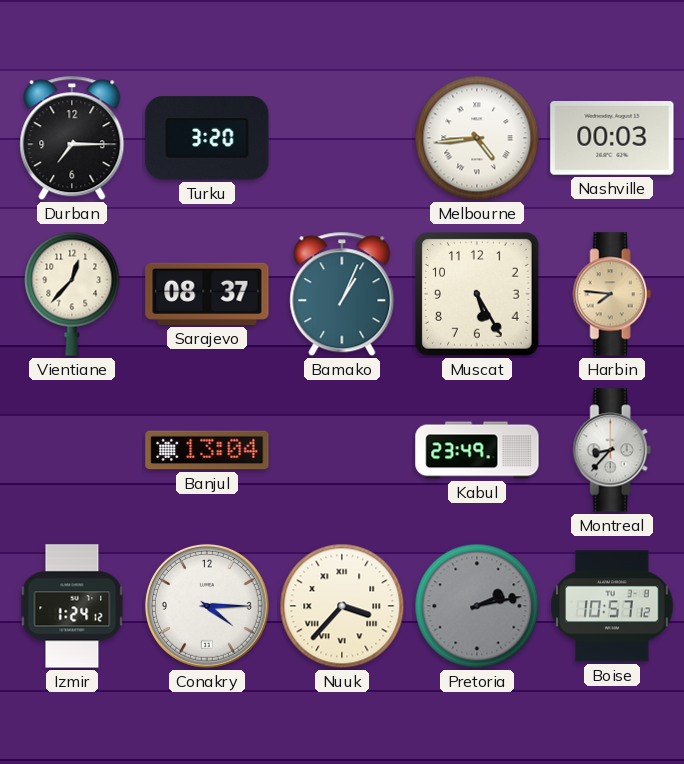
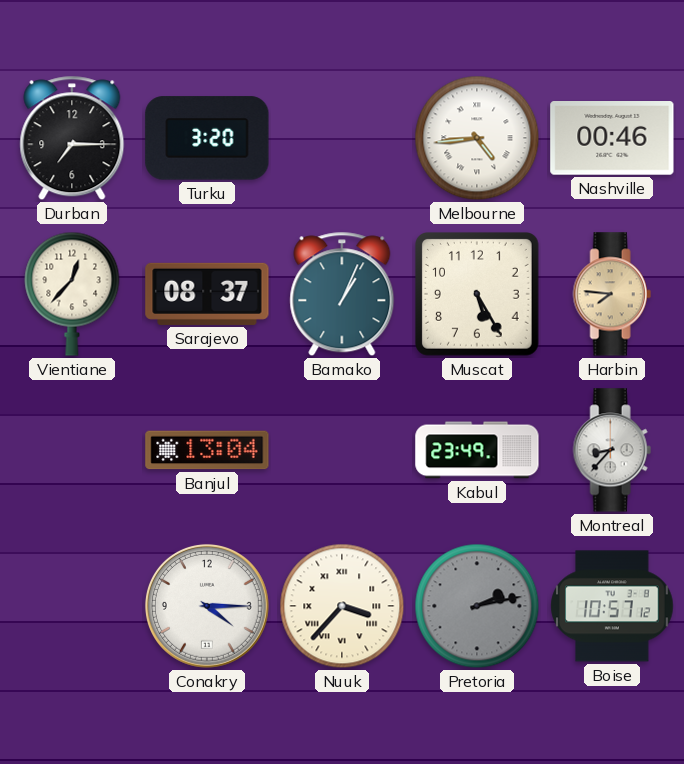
Nashville: 00:03 -> 00:46 (612, 139)
Izmir: 1:24 -> none (72, 606)
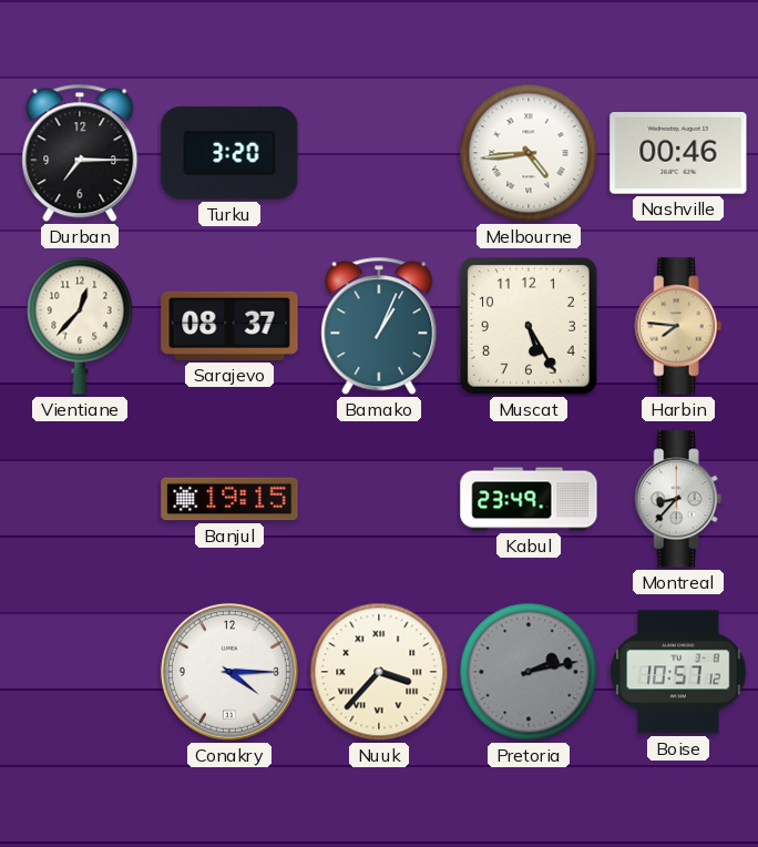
Banjul: 13:04 -> 19:15 (229, 499)
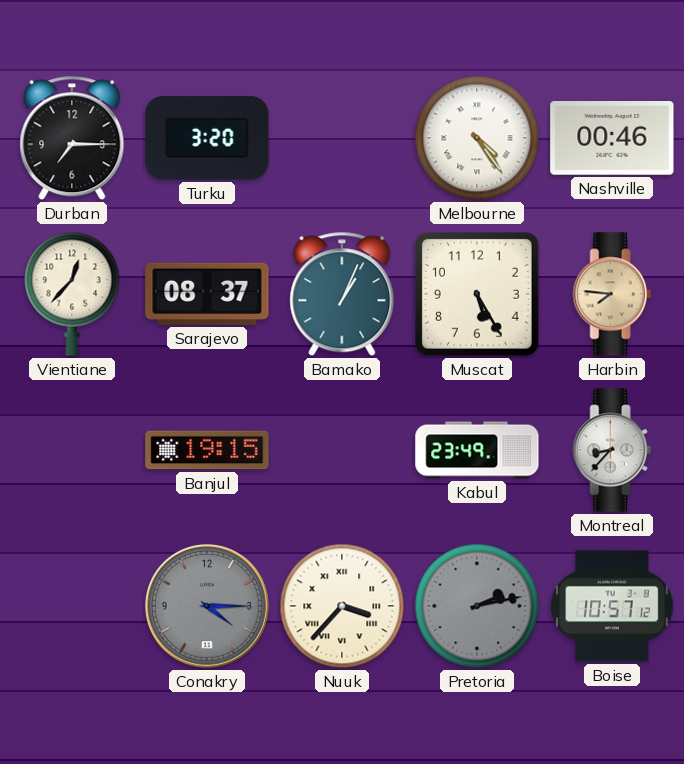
Melbourne: 4:44 -> 4:24 (477, 138)
Conakry dial: white -> grey (207, 606)
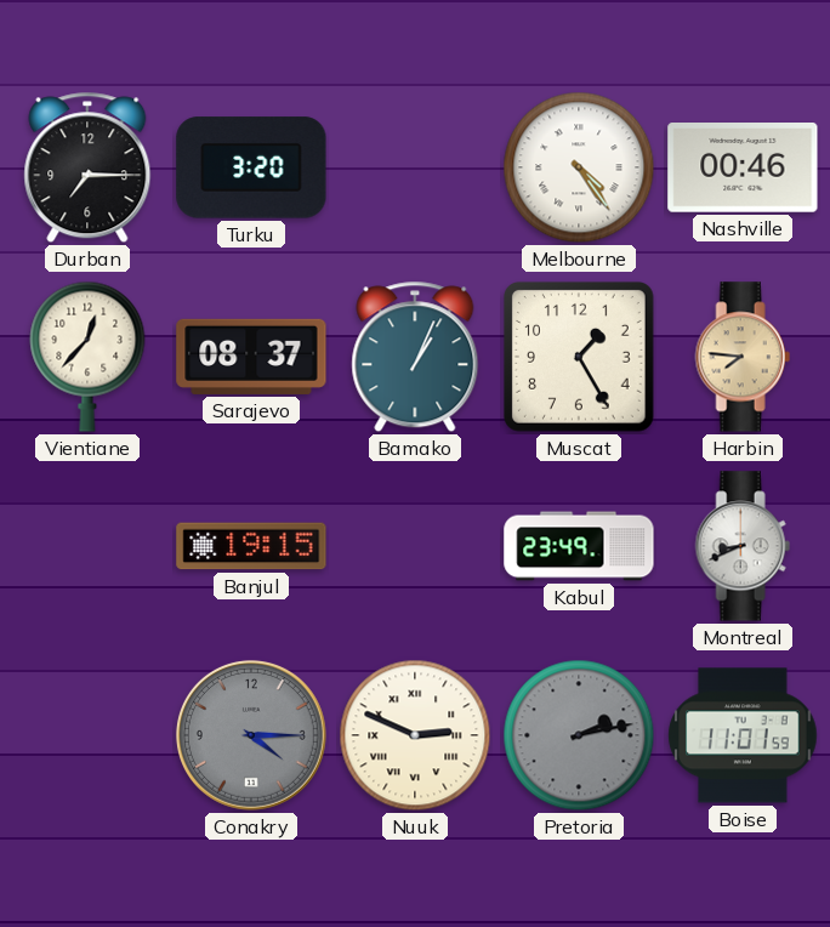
Muscat: 5:25 -> 1:25 (580, 358)
Montreal: 8:37 -> 8:41 (743, 546)
Nuuk: 3:37 -> 2:49 (415, 735)
Boise: 10:57 -> 11:01 (743, 735)
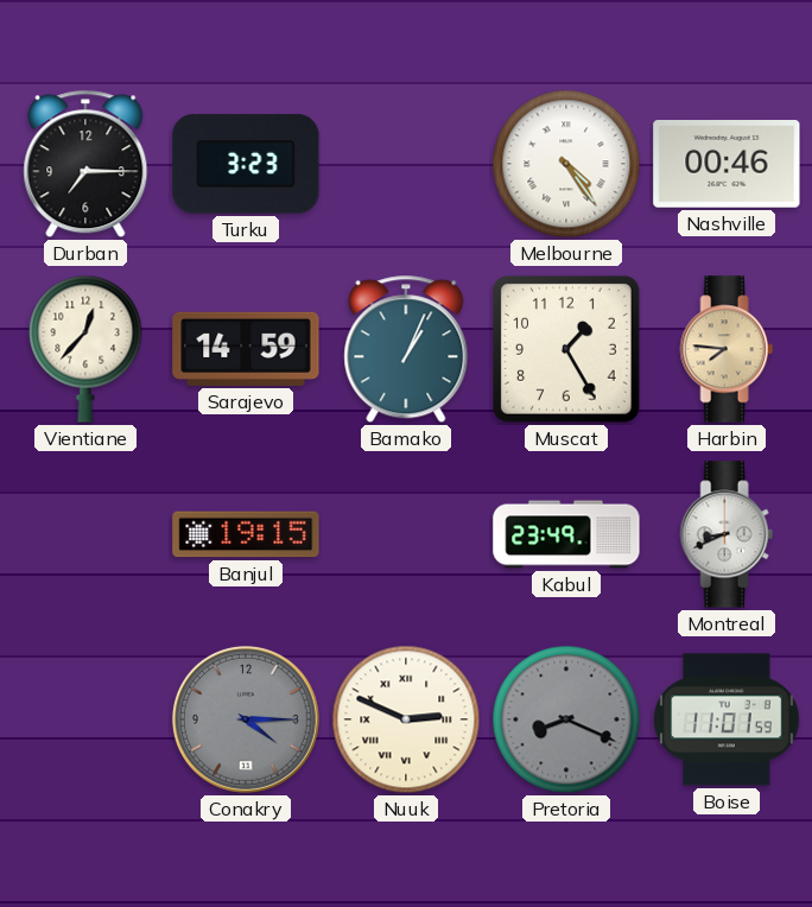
Turku: 3:20 -> 3:23 (246, 164)
Sarajevo: 08:37 -> 14:59 (246, 349)
Pretoria: 2:13 -> 8:19 (566, 719)
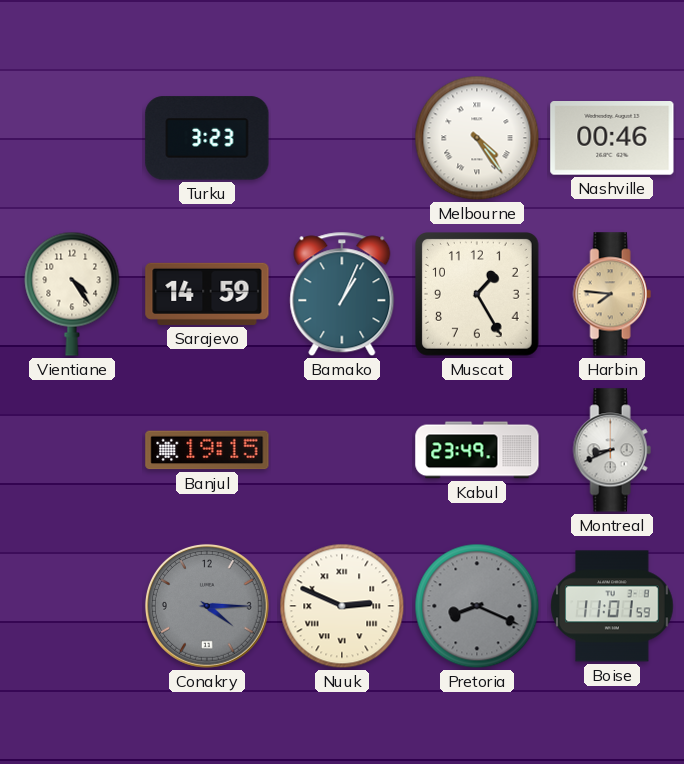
Durban: 7:15 -> none (85, 164)
Vientiane: 12:37 -> 4:24 (72, 294)
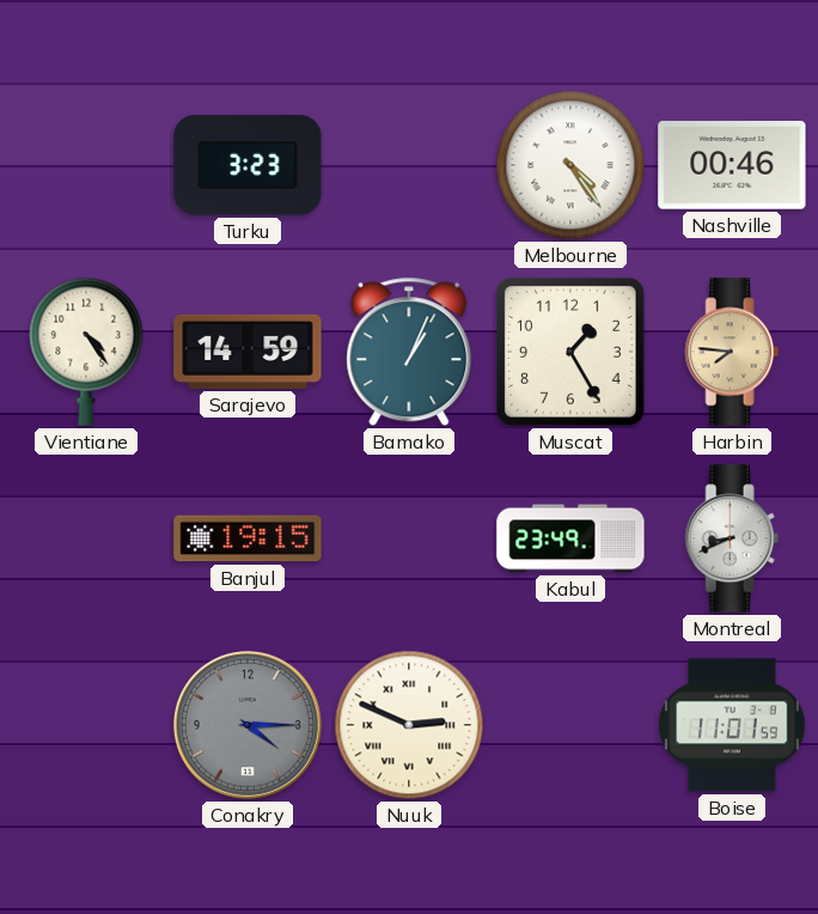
Pretoria: 8:19 -> none (477, 606)
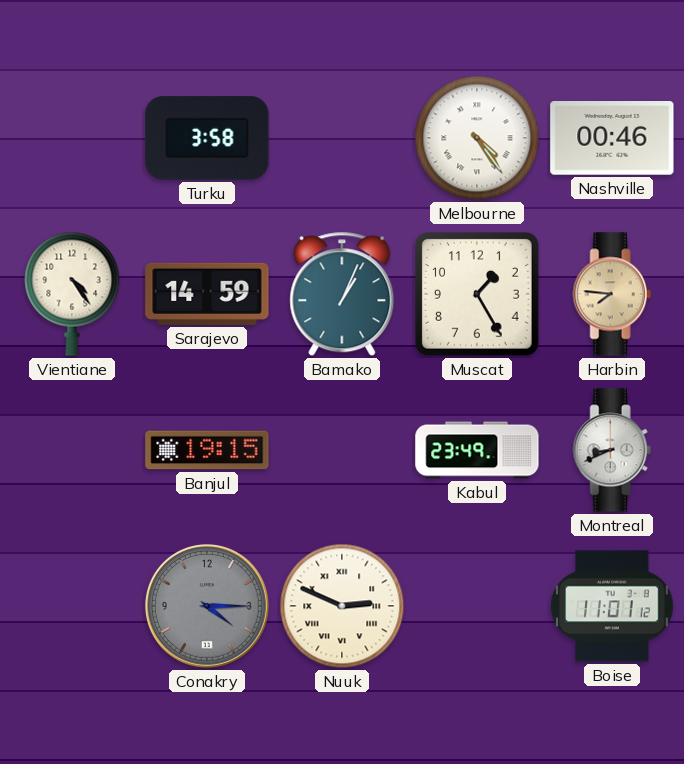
Turku: 3:23 -> 3:58 (207, 138)
Boise: 11:01:59 -> 11:01:12 (612, 606)
